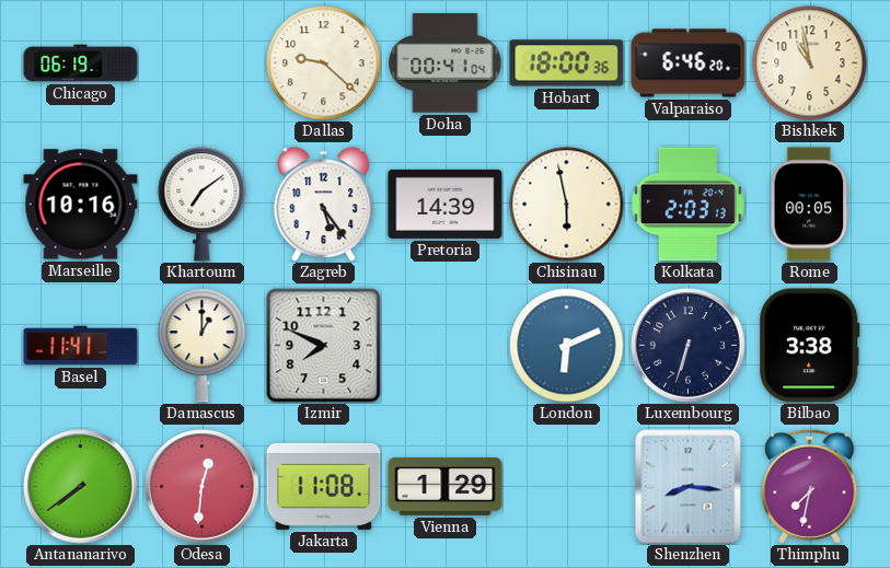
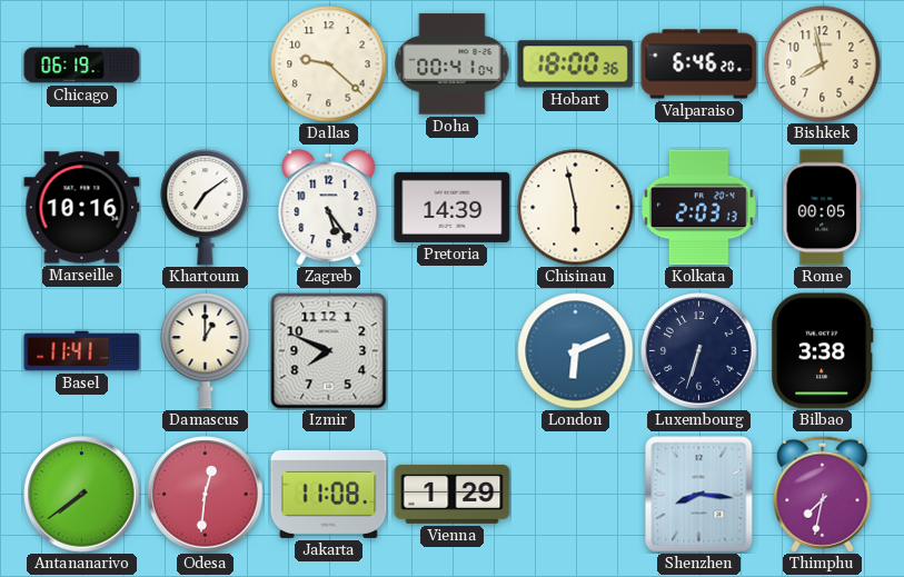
Bishkek: 10:58 -> 7:58 (823, 64)
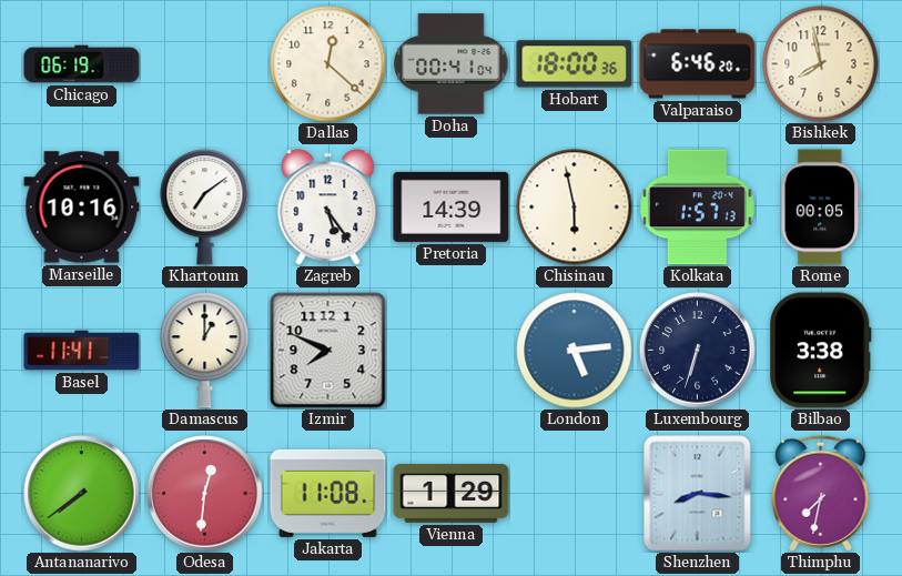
Dallas: 9:22 -> 12:22 (328, 64)
Kolkata: 2:03 -> 1:57 (697, 208)
London: 6:11 -> 5:14 (575, 351)
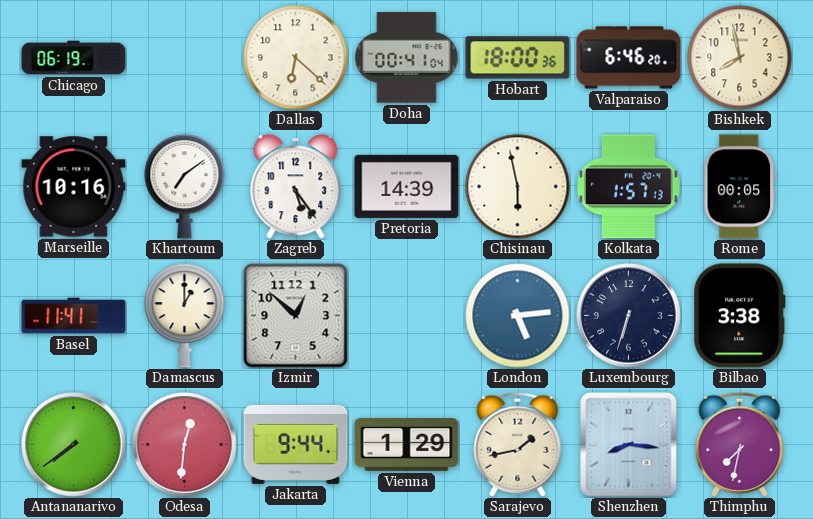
Dallas: 12:22 -> 6:22 (296, 58)
Izmir: 7:49 -> 12:52 (296, 316)
Jakarta: 11:08 -> 9:44 (296, 444)
Sarajevo: none -> 1:43 (518, 444)
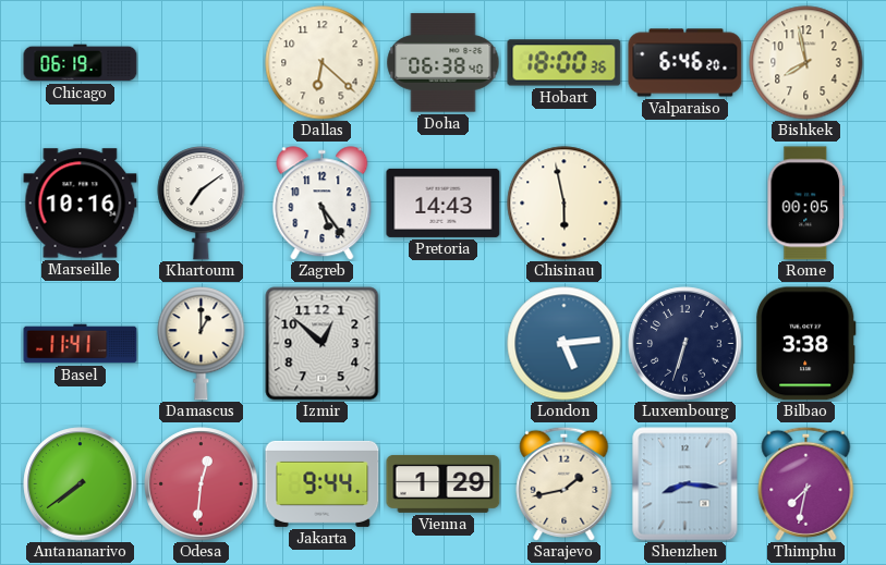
Doha: 00:41 -> 06:38 (444, 63)
Pretoria: 14:39 -> 14:43 (444, 202)
Kolkata: 1:57 -> none (628, 187)
